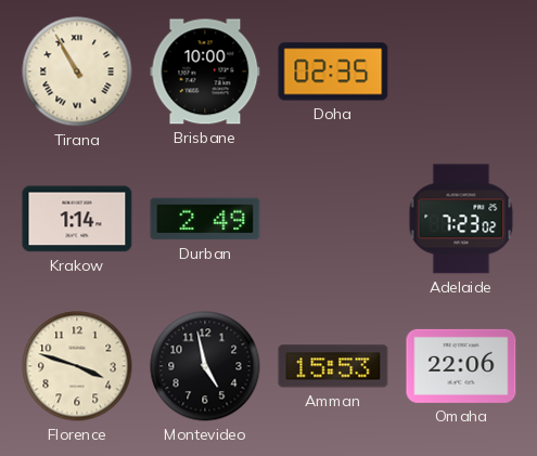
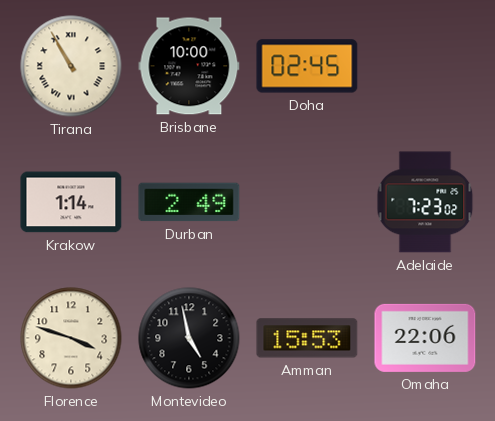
Doha: 02:35 -> 02:45 (307, 66)
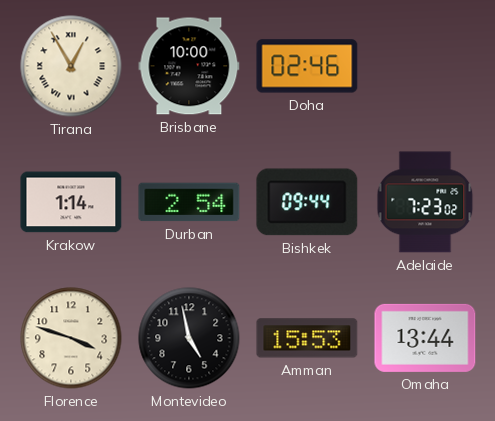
Tirana: 10:55 -> 12:55 (71, 66)
Doha: 02:45 -> 02:46 (307, 66)
Durban: 2:49 -> 2:54 (189, 202)
Bishkek: none -> 09:44 (307, 202)
Omaha: 22:06 -> 13:44 (425, 338)
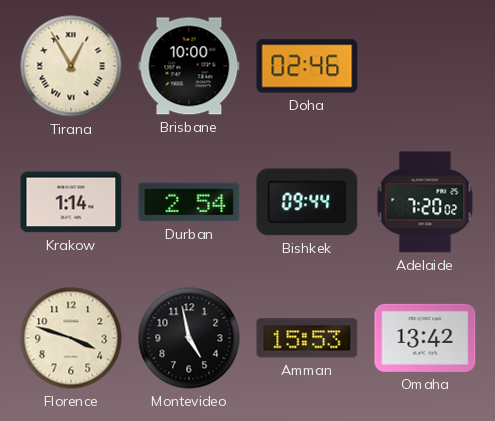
Adelaide: 7:23 -> 7:20 (425, 202)
Omaha: 13:44 -> 13:42 (425, 338)
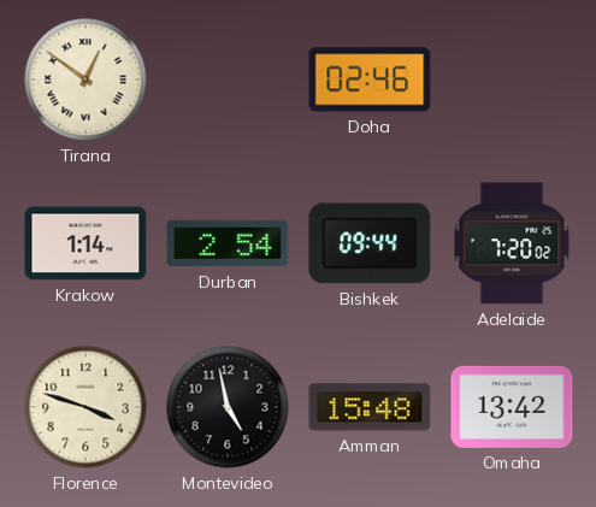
Tirana: 12:55 -> 12:51 (85, 79)
Brisbane: 10:00 -> none (189, 66)
Amman: 15:53 -> 15:48 (370, 407)
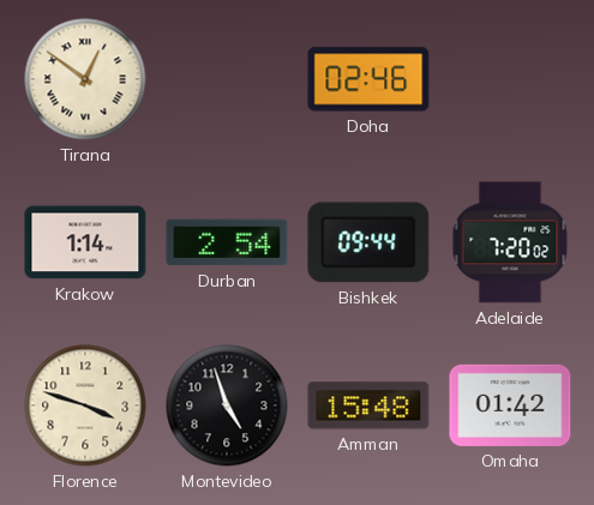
Montevideo: 4:58 -> 4:57 (227, 405)
Omaha: 13:42 -> 01:42 (510, 405)
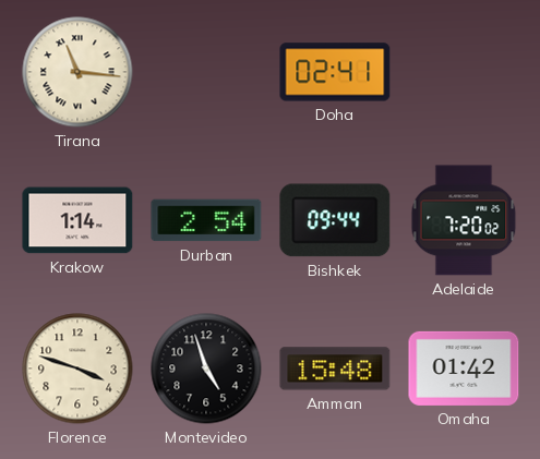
Tirana: 12:51 -> 11:16 (77, 72)
Doha: 02:46 -> 02:41 (335, 72)
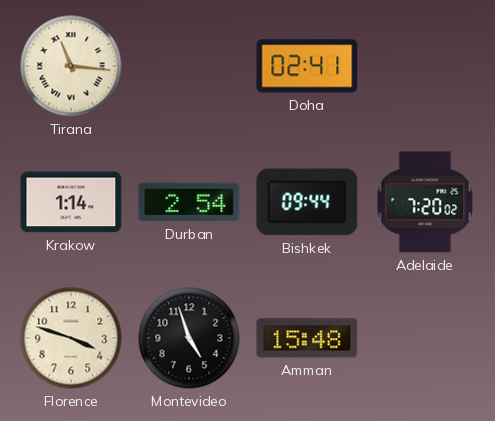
Omaha: 01:42 -> none (464, 369)
